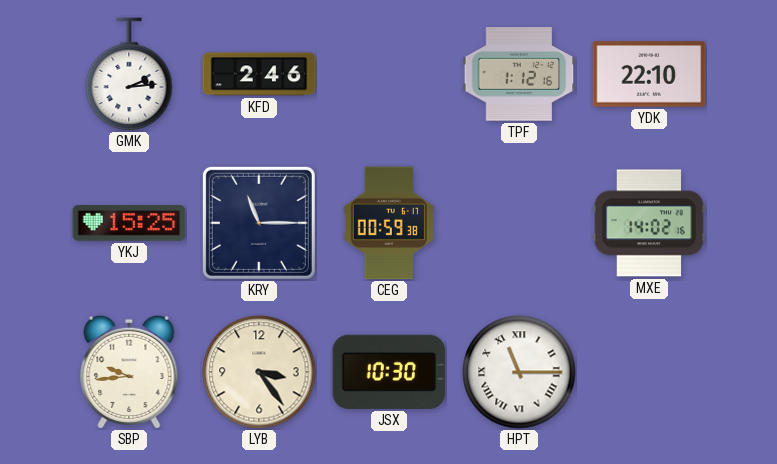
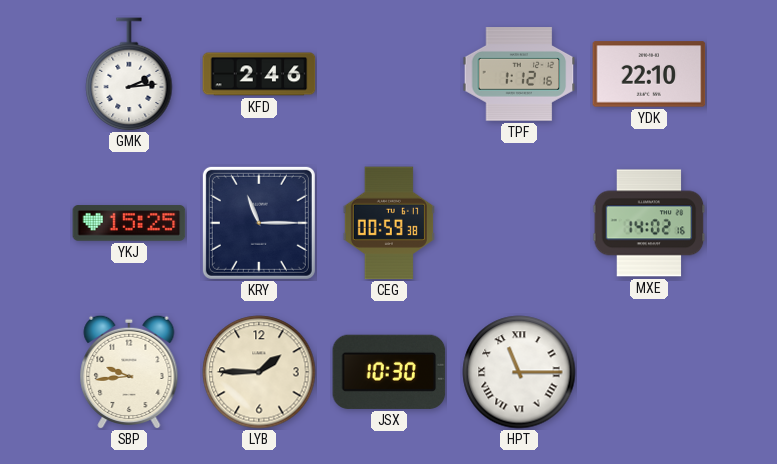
LYB: 3:24 -> 1:45 (259, 372)
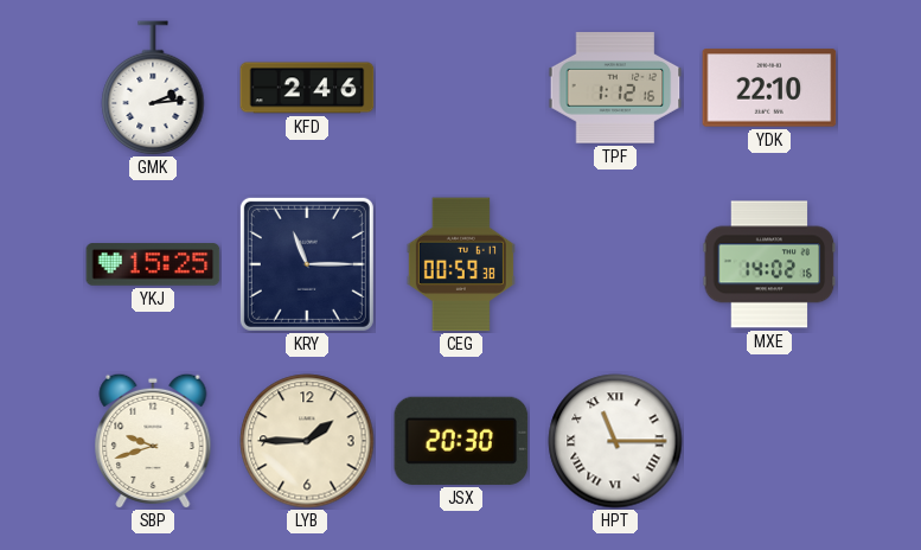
SBP: 9:44 -> 9:42 (153, 441)
JSX: 10:30 -> 20:30 (461, 441)
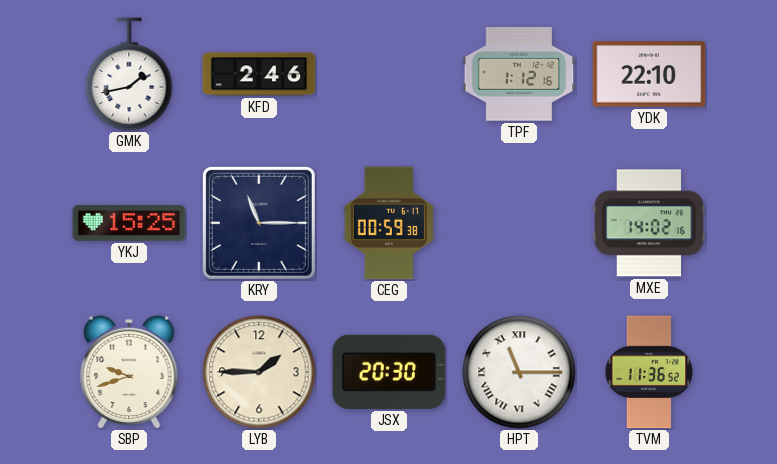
GMK: 2:14 -> 1:43 (129, 74)
TVM: none -> 11:36 (649, 372)
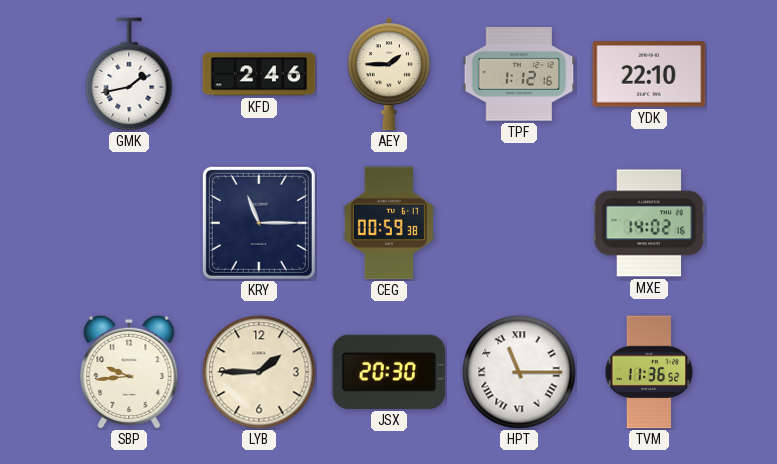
AEY: none -> 1:45 (389, 74)
YKJ: 15:25 -> none (129, 223)
SBP: 9:42 -> 9:44 (129, 372)
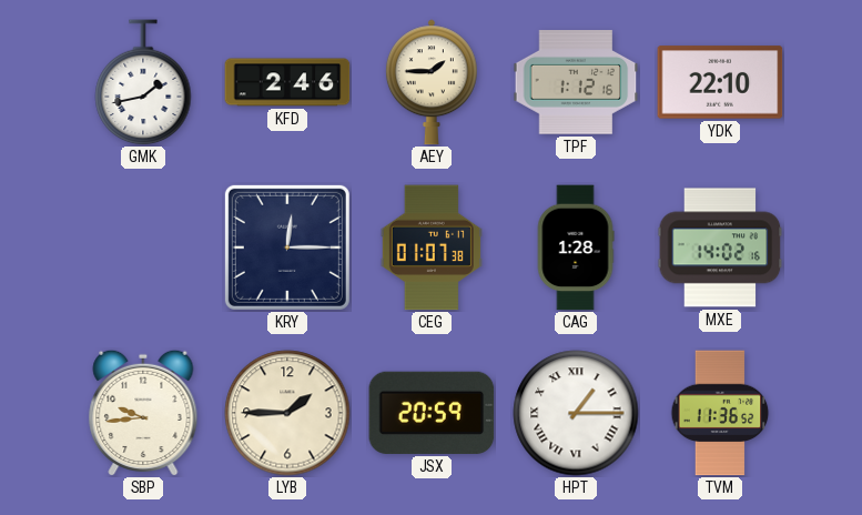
KRY: 11:15 -> 12:15 (287, 248)
CEG: 00:59 -> 01:07 (432, 248)
CAG: none -> 1:28 (576, 248)
JSX: 20:30 -> 20:59 (432, 413)
HPT: 11:15 -> 1:15 (576, 413)
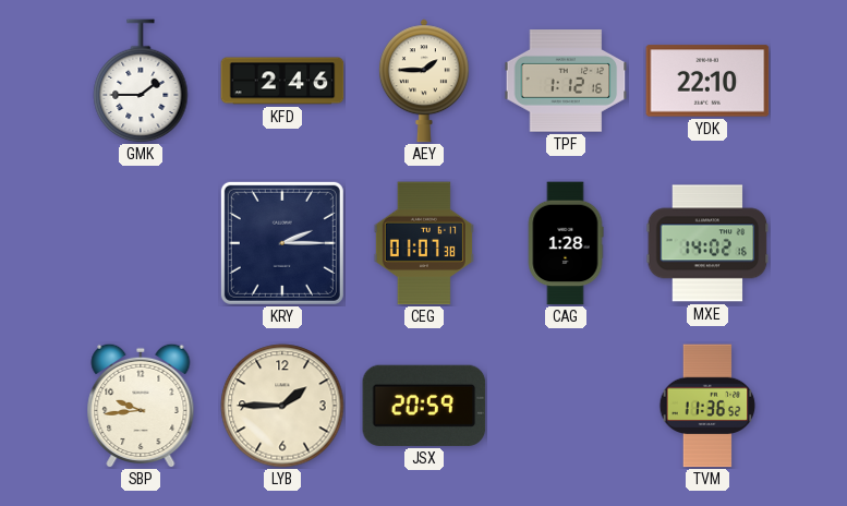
GMK: 1:43 -> 1:45 (141, 81)
KRY: 12:15 -> 2:15 (282, 243)
HPT: 1:15 -> none (576, 413)
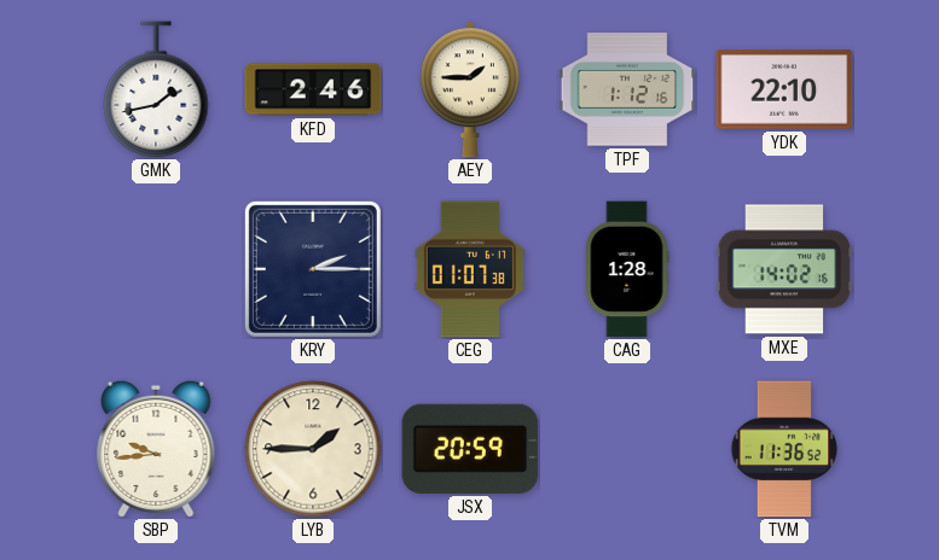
GMK: 1:45 -> 1:43 (156, 89)
